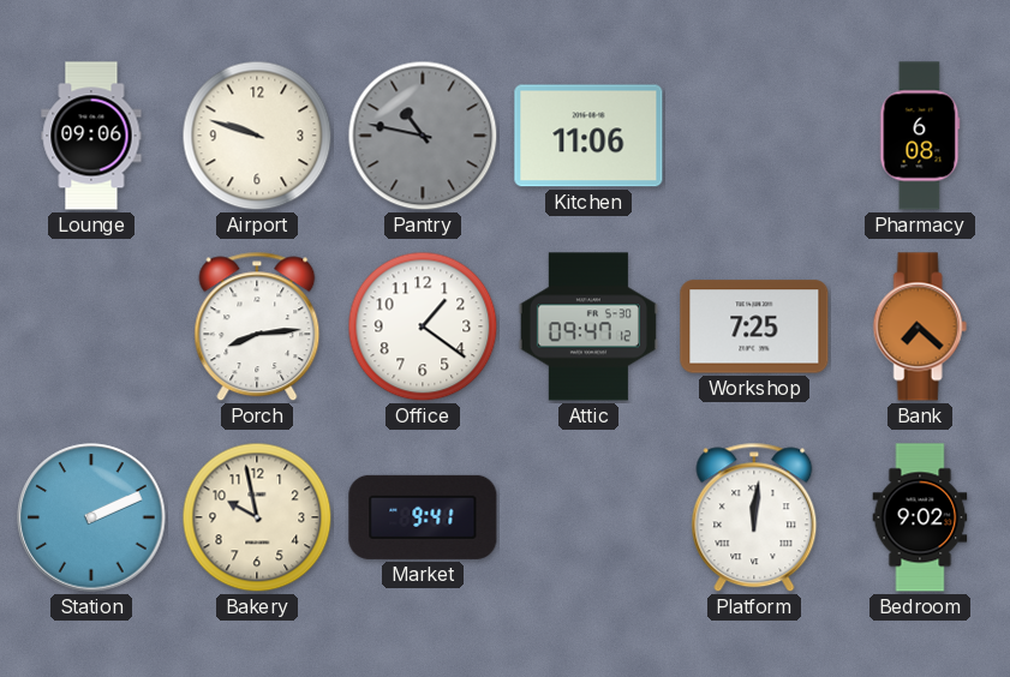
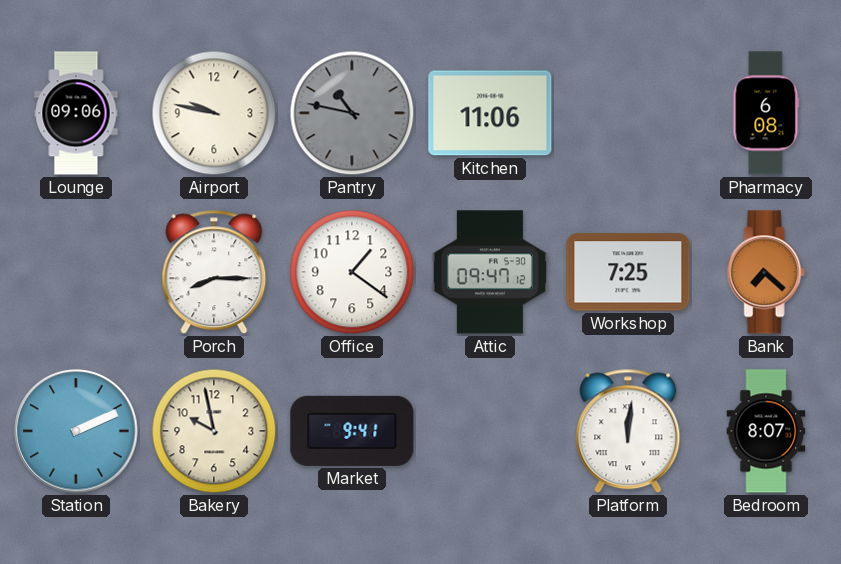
Airport: 9:48 -> 9:47 (214, 113)
Porch: 8:14 -> 8:15 (214, 272)
Bedroom: 9:02 -> 8:07 (766, 431)
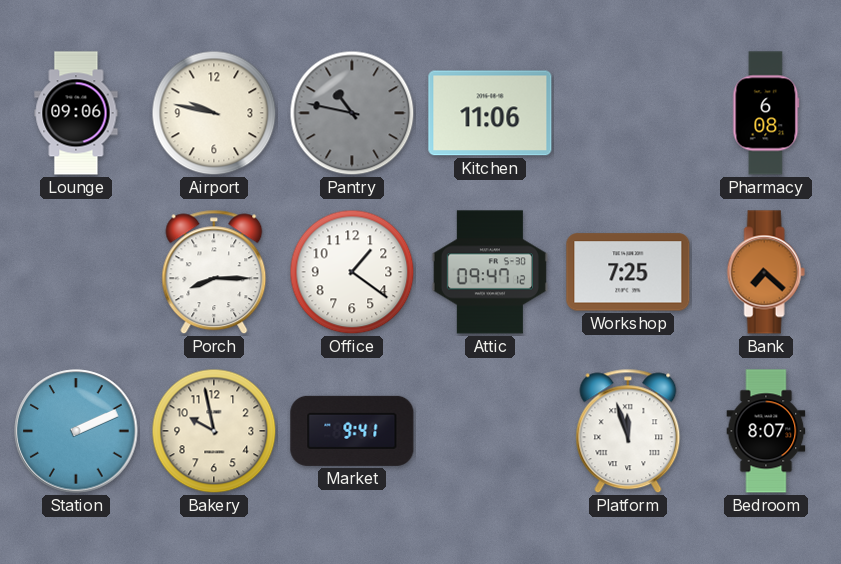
Platform: 12:01 -> 11:57 (628, 431)
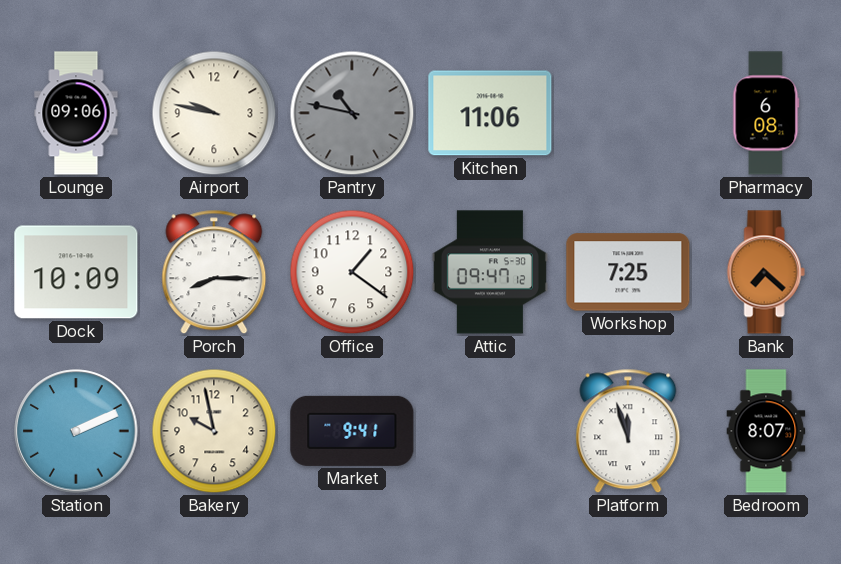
Dock: none -> 10:09 (76, 272)
